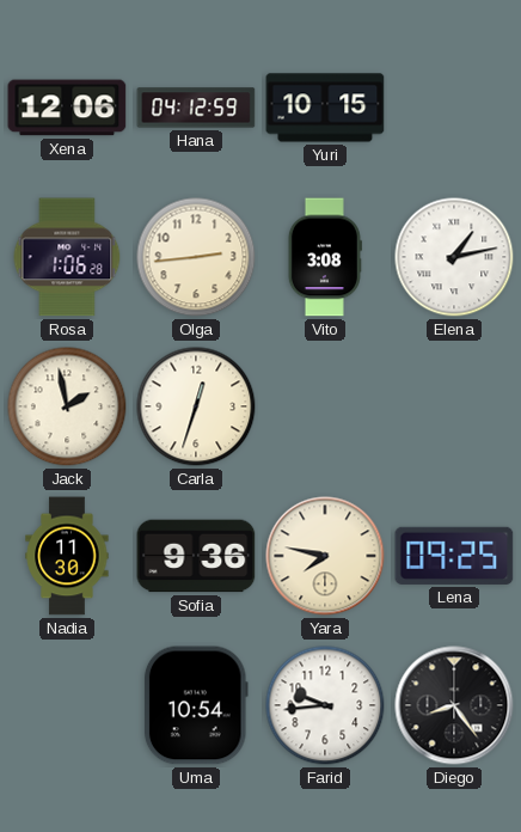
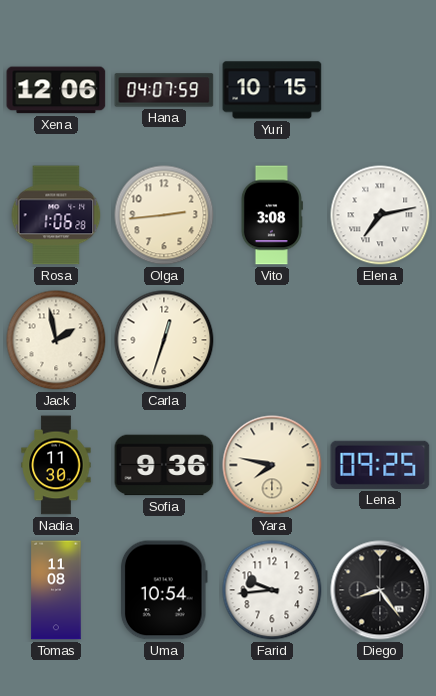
Hana: 04:12 -> 04:07 (164, 90)
Elena: 1:13 -> 7:13 (380, 215)
Tomas: none -> 11:08 (56, 590)
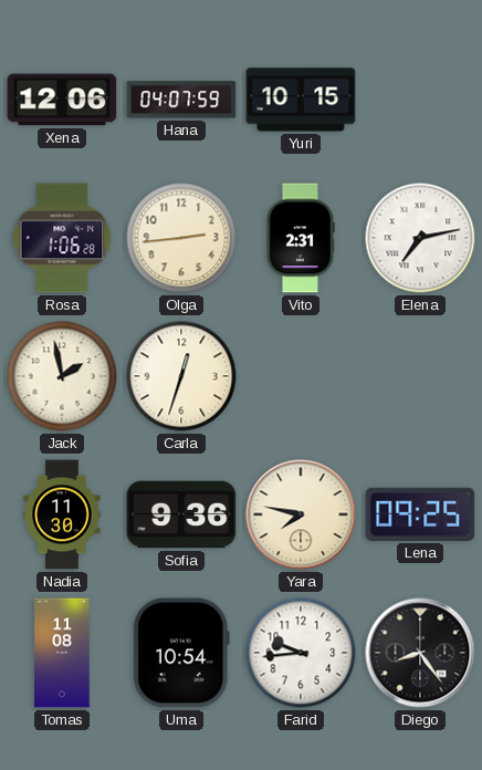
Vito: 3:08 -> 2:31 (301, 238)
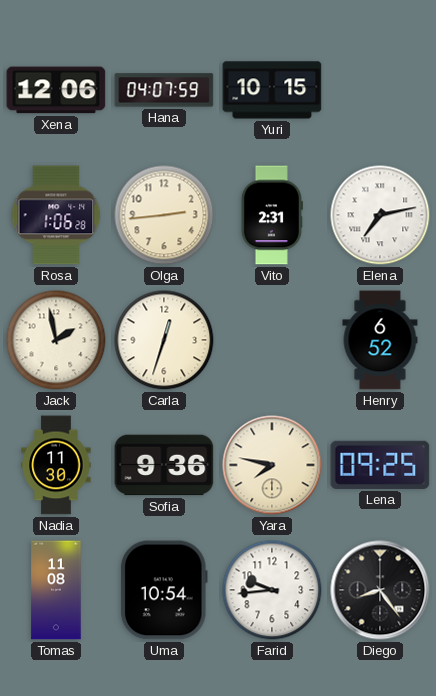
Henry: none -> 6:52 (380, 340)
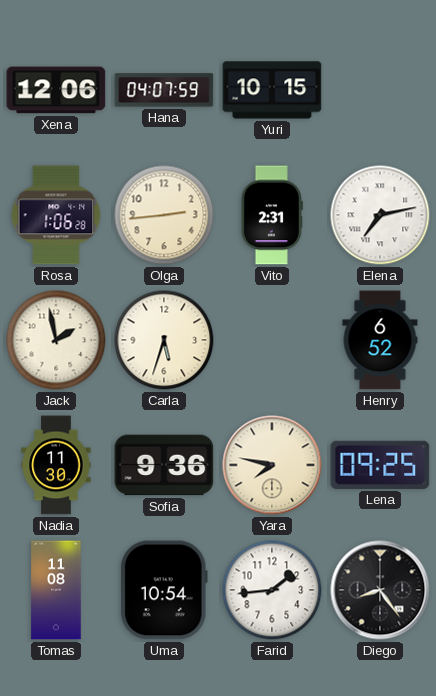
Carla: 12:33 -> 5:33 (164, 340)
Farid: 9:44 -> 1:44 (272, 590)
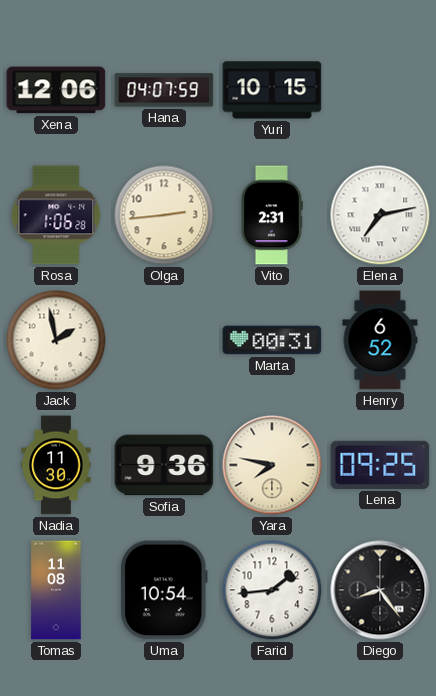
Carla: 5:33 -> none (164, 340)
Marta: none -> 00:31 (272, 340)
